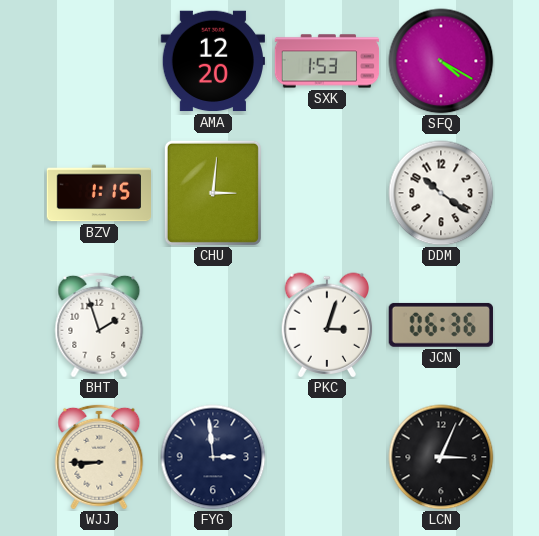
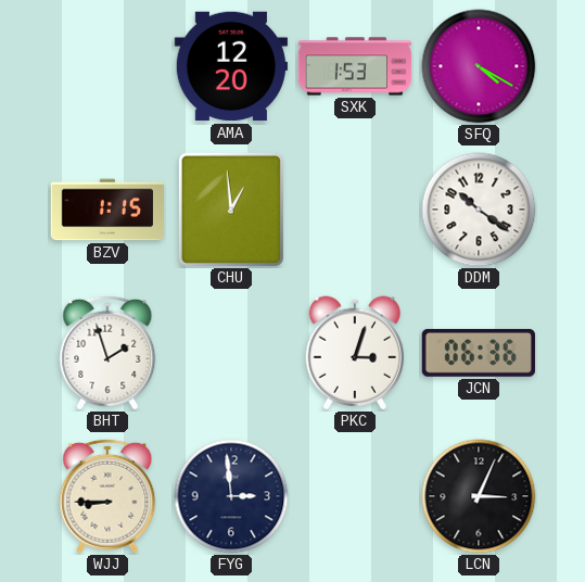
CHU: 3:01 -> 12:59 (231, 210)
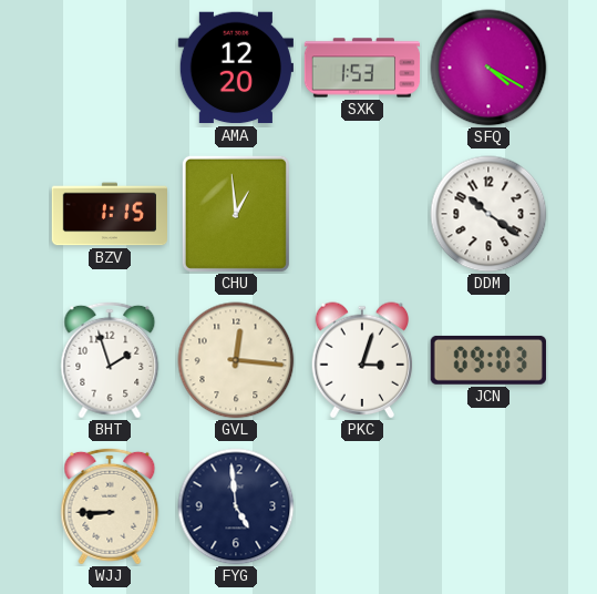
GVL: none -> 12:16 (236, 360)
JCN: 06:36 -> 09:03 (488, 360)
FYG: 2:59 -> 4:59 (236, 506)
LCN: 3:04 -> none (479, 496)
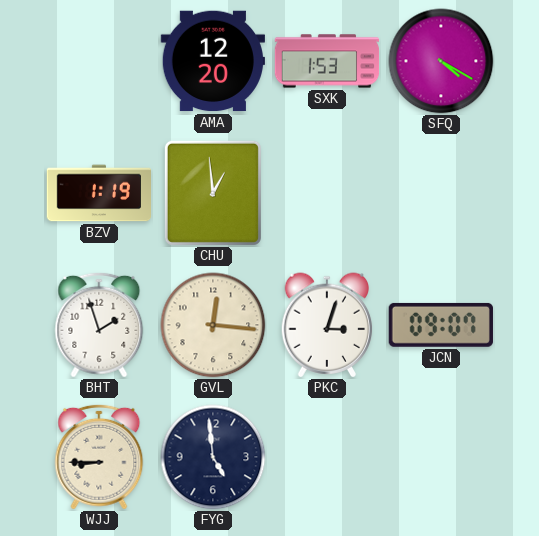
BZV: 1:15 -> 1:19 (99, 193)
DDM: 10:21 -> none (488, 214)
JCN: 09:03 -> 09:07 (441, 325)
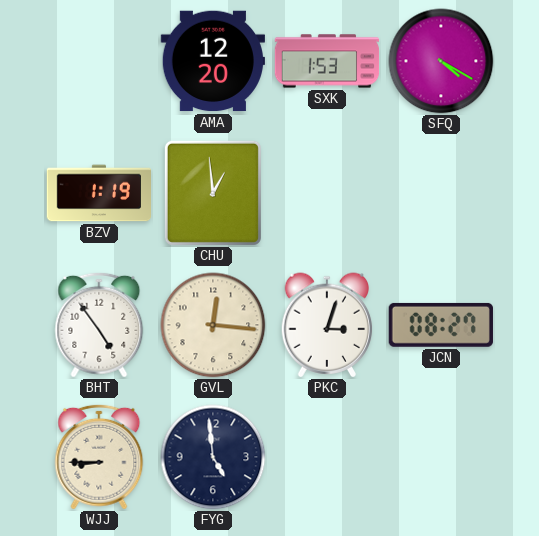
BHT: 1:57 -> 4:54 (99, 325)
JCN: 09:07 -> 08:27 (441, 325)
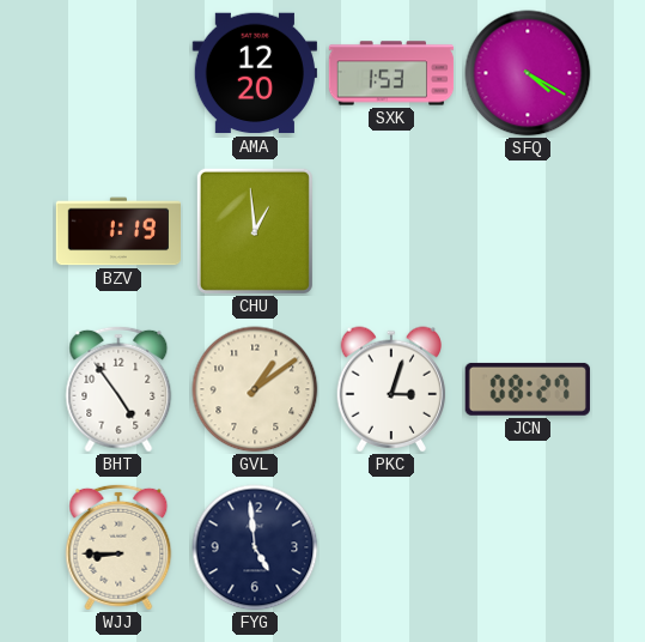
GVL: 12:16 -> 1:09 (255, 389)
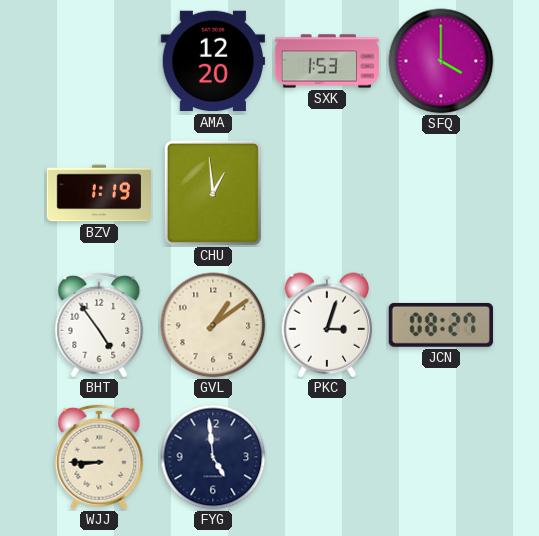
SFQ: 4:20 -> 4:00 (441, 61)
